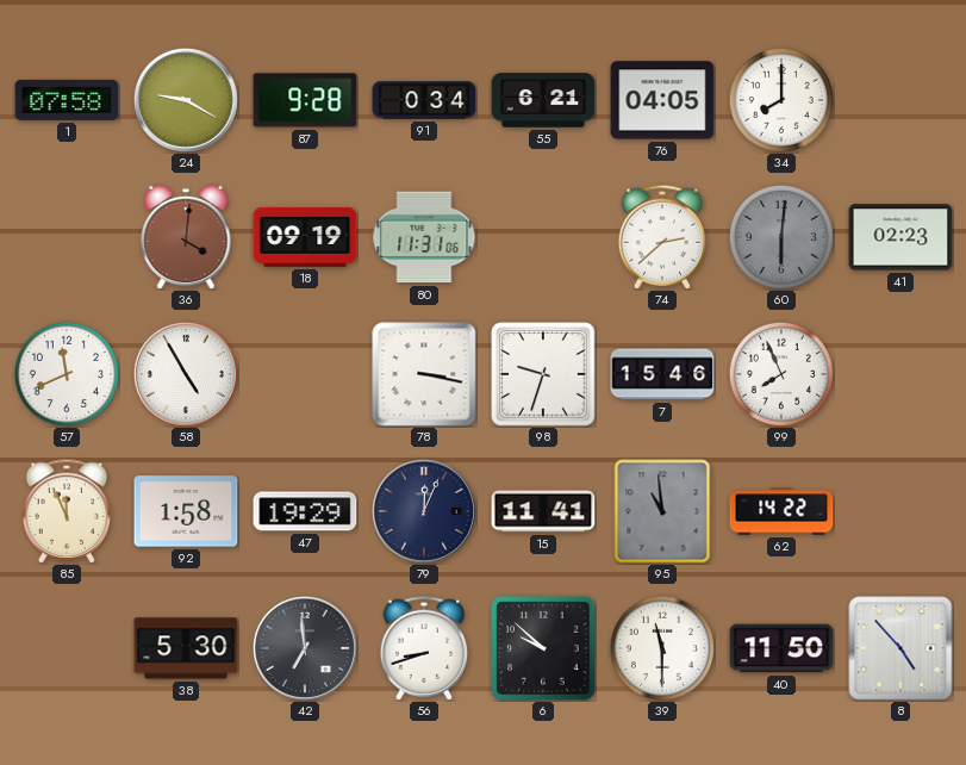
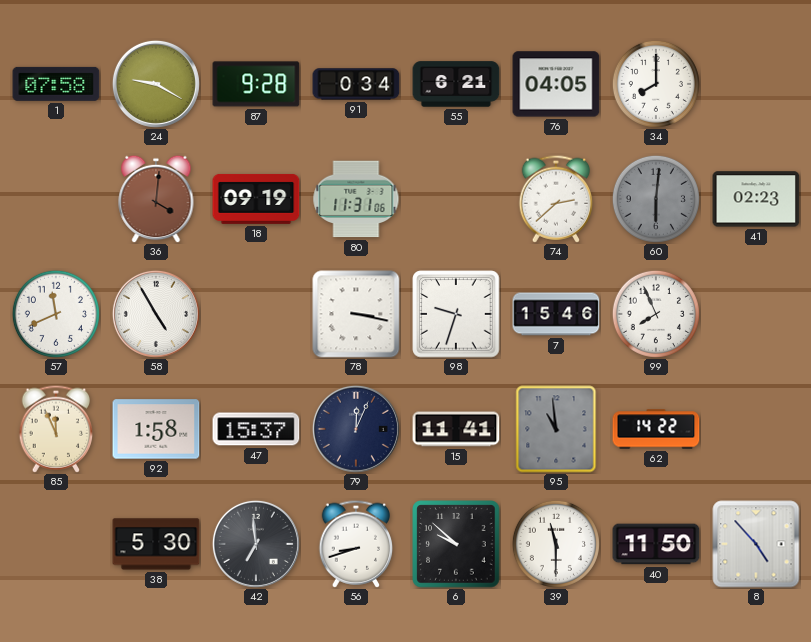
47: 19:29 -> 15:37 (256, 429)
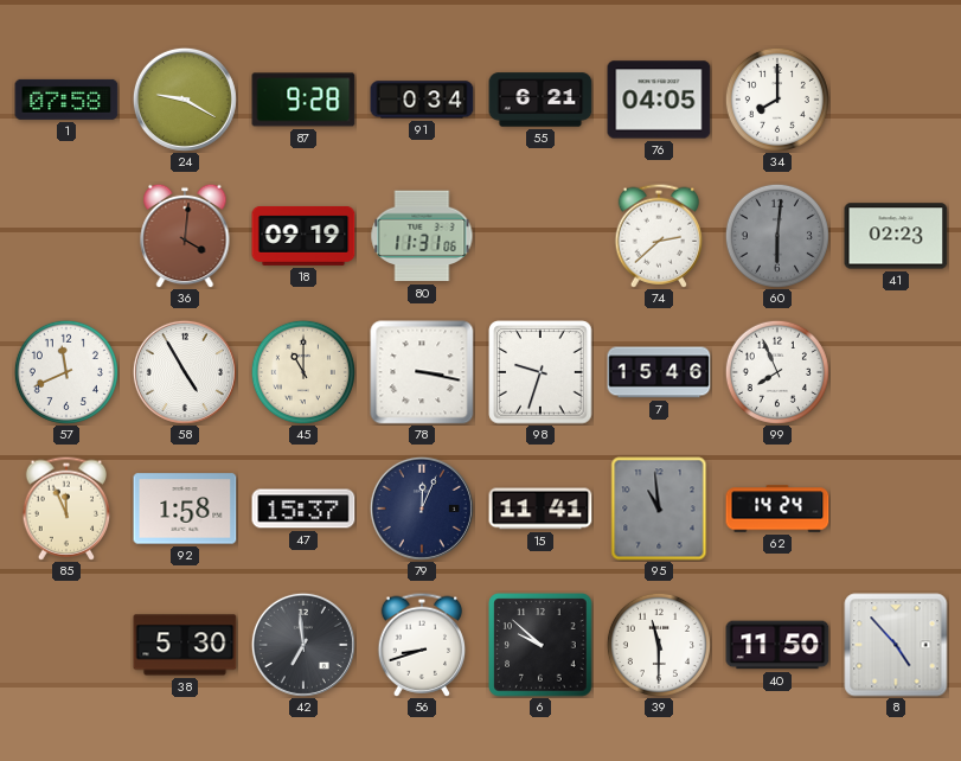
45: none -> 11:00 (303, 372)
62: 14:22 -> 14:24 (777, 509)
